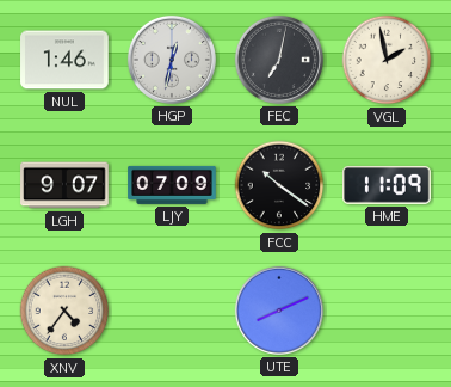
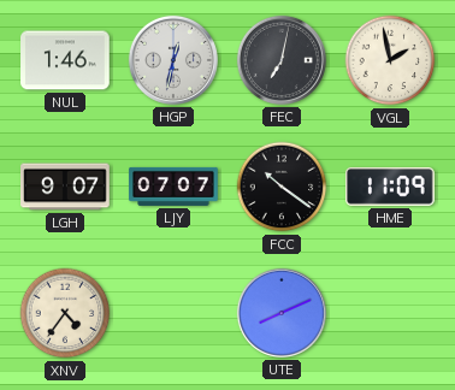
LJY: 07:09 -> 07:07 (173, 187)
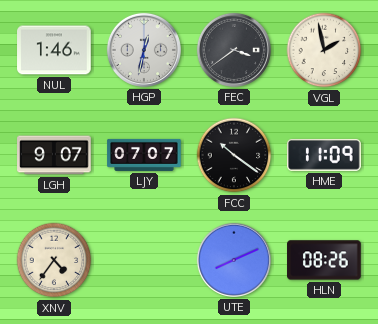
FEC: 7:02 -> 3:39 (234, 50)
HLN: none -> 08:26 (324, 260)
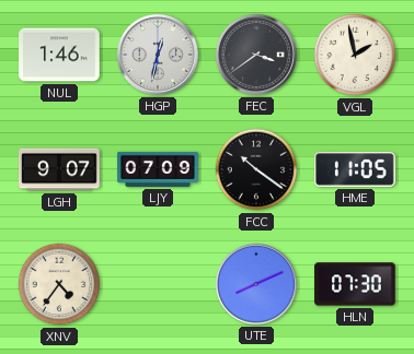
LJY: 07:07 -> 07:09 (158, 169)
HME: 11:09 -> 11:05 (356, 169)
HLN: 08:26 -> 07:30 (355, 284)
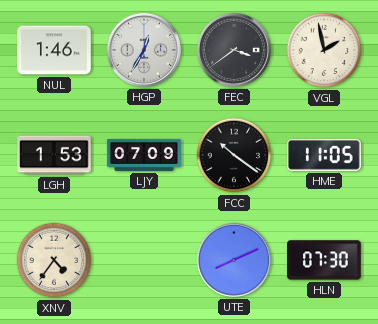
HGP: 12:32 -> 12:35 (144, 50)
LGH: 9:07 -> 1:53 (54, 155)
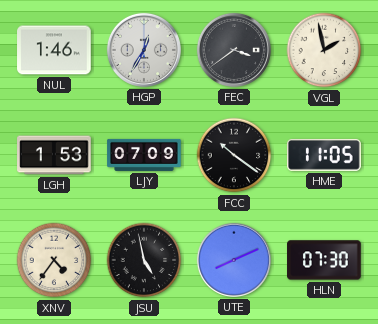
JSU: none -> 4:58 (144, 260)
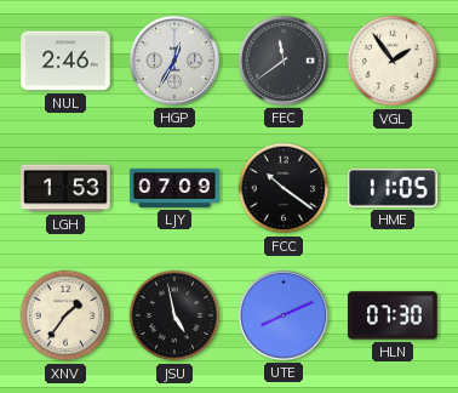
NUL: 1:46 -> 2:46 (65, 61)
FEC: 3:39 -> 11:39 (284, 61)
VGL: 1:58 -> 1:54 (393, 61)
XNV: 4:36 -> 1:36 (65, 315)
